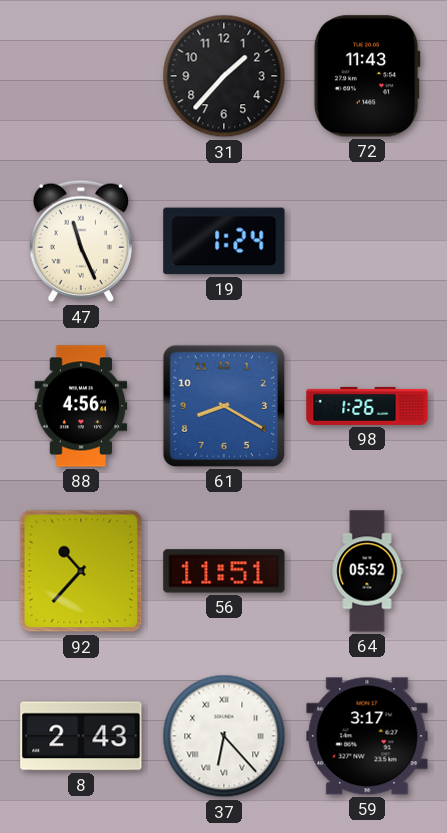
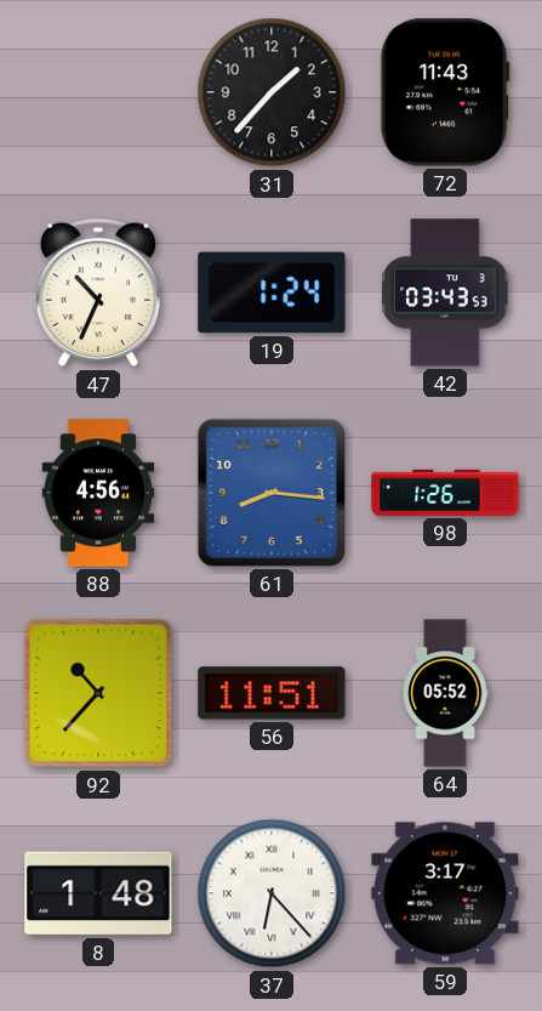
47: 11:26 -> 10:34 (98, 292)
42: none -> 03:43 (445, 292)
61: 8:20 -> 8:16 (272, 493)
8: 2:43 -> 1:48 (98, 893)
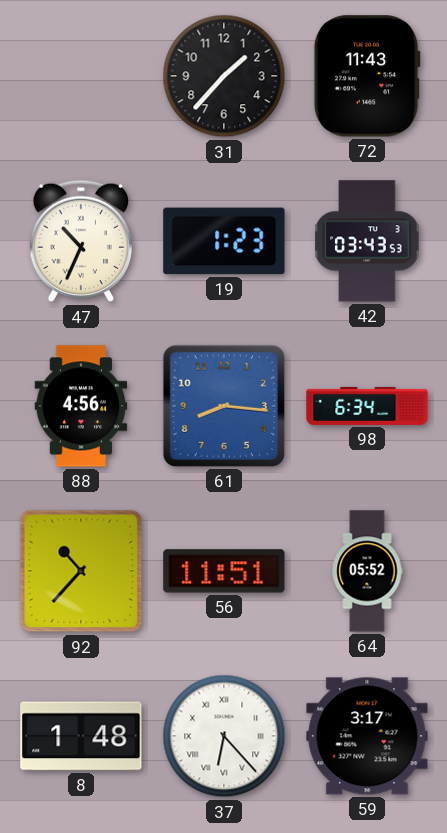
19: 1:24 -> 1:23 (224, 241)
98: 1:26 -> 6:34 (367, 406)
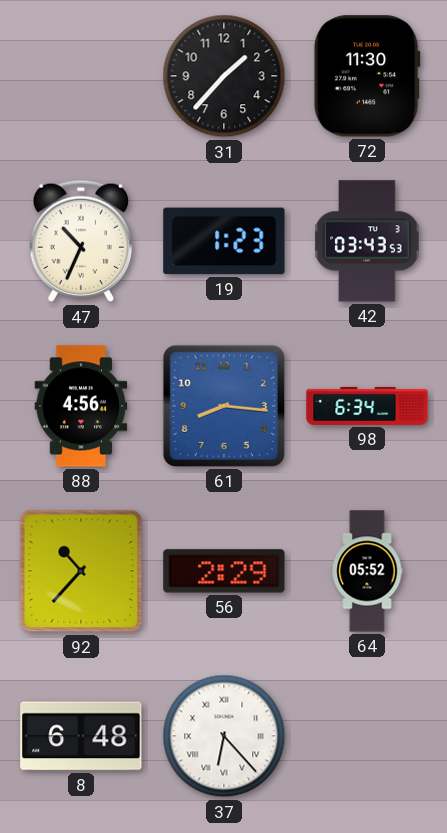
72: 11:43 -> 11:30 (367, 76)
56: 11:51 -> 2:29 (224, 571)
8: 1:48 -> 6:48 (81, 736)
59: 3:17 -> none (367, 736)
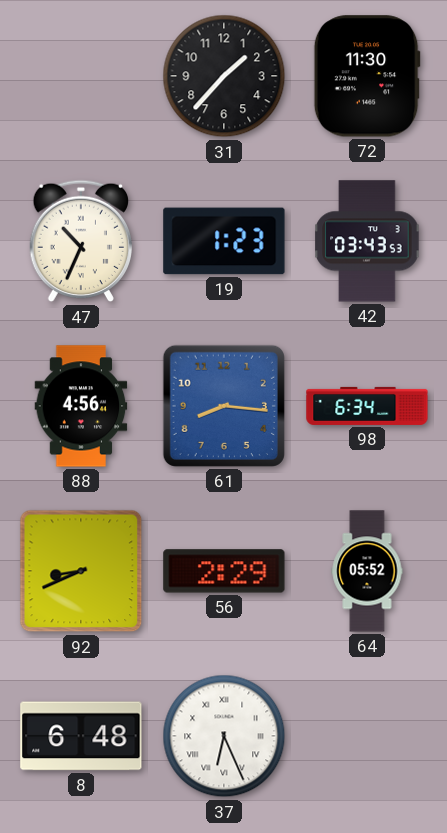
92: 10:37 -> 8:41 (81, 571)
37: 6:23 -> 6:26 (224, 736)
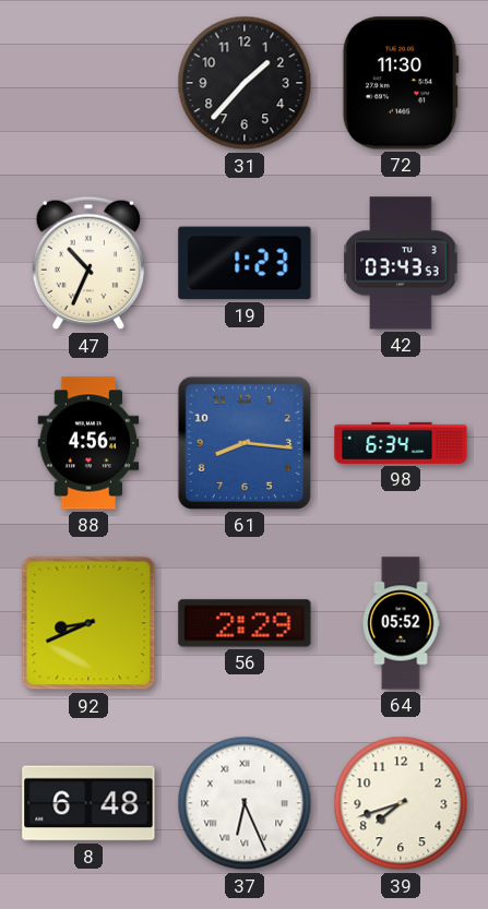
39: none -> 7:42 (401, 803)
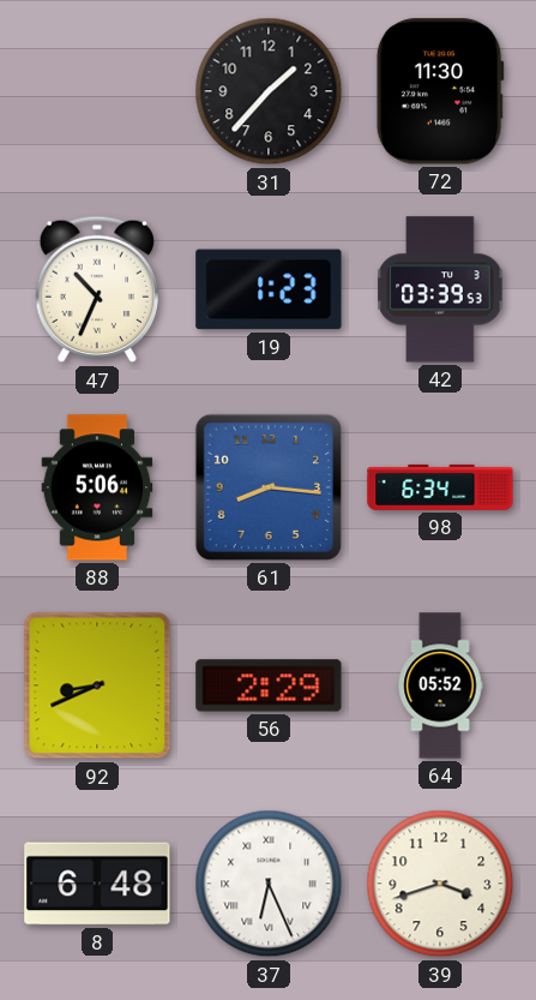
42: 03:43 -> 03:39 (440, 289)
88: 4:56 -> 5:06 (97, 487)
39: 7:42 -> 3:42 (440, 884)
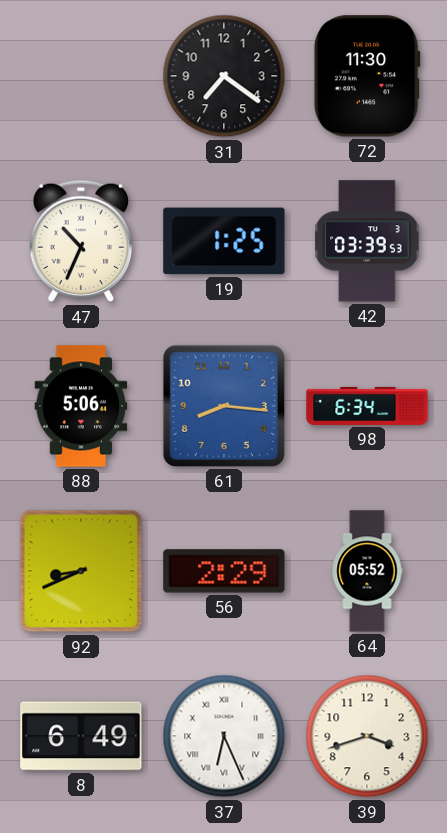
31: 1:37 -> 7:21 (224, 76)
19: 1:23 -> 1:25 (224, 241)
8: 6:48 -> 6:49 (81, 736)
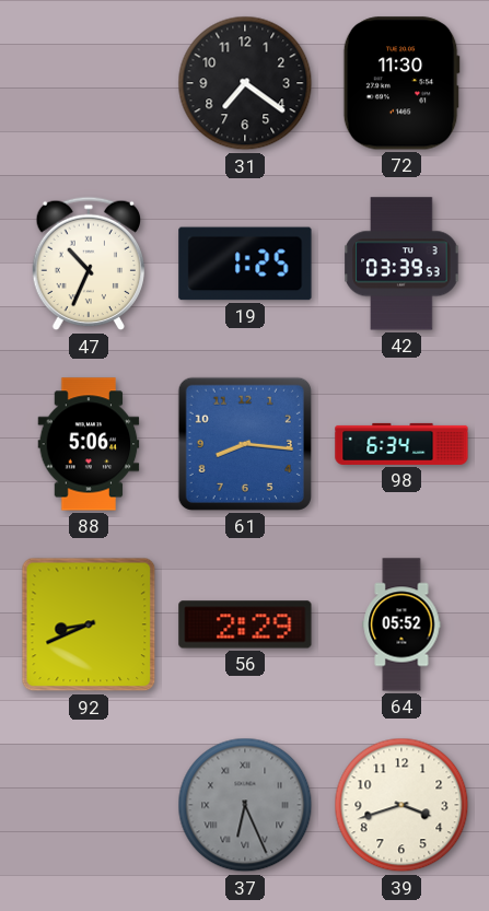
8: 6:49 -> none (81, 736)
37 dial: white -> grey (245, 805)
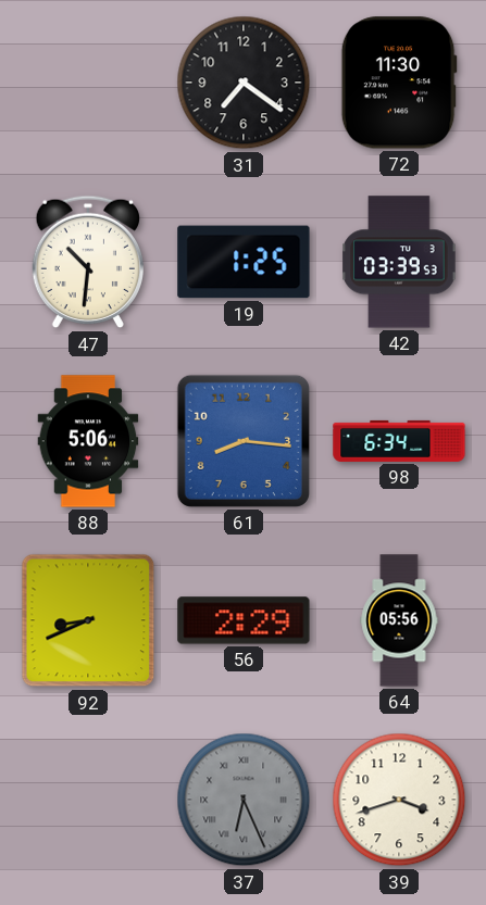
47: 10:34 -> 10:31 (88, 262)
64: 05:52 -> 05:56 (399, 620)
